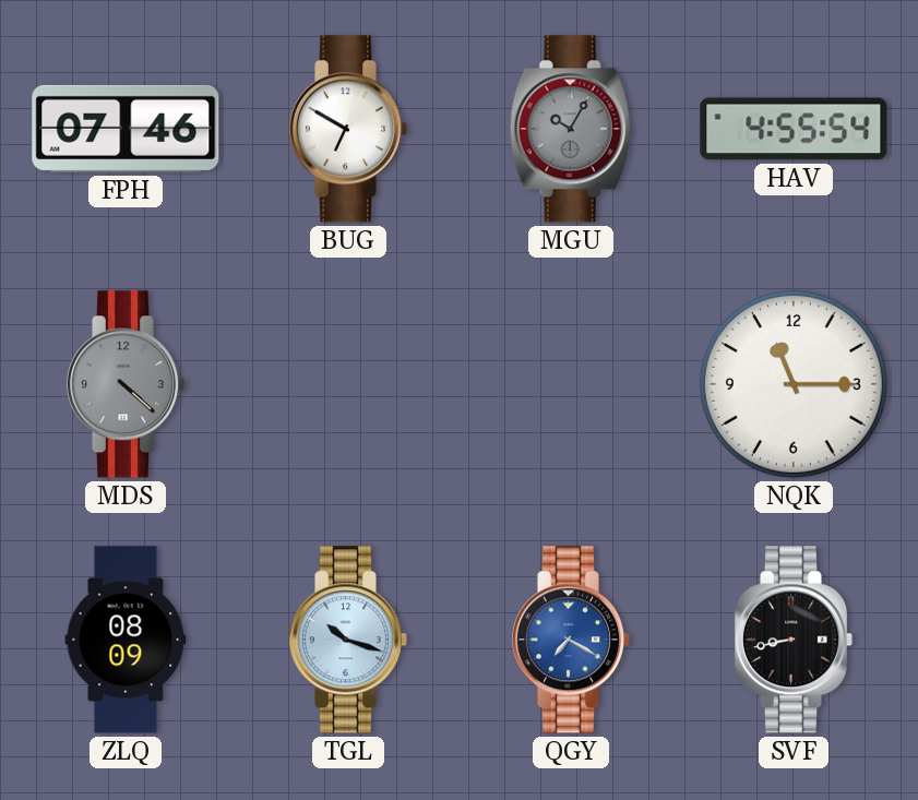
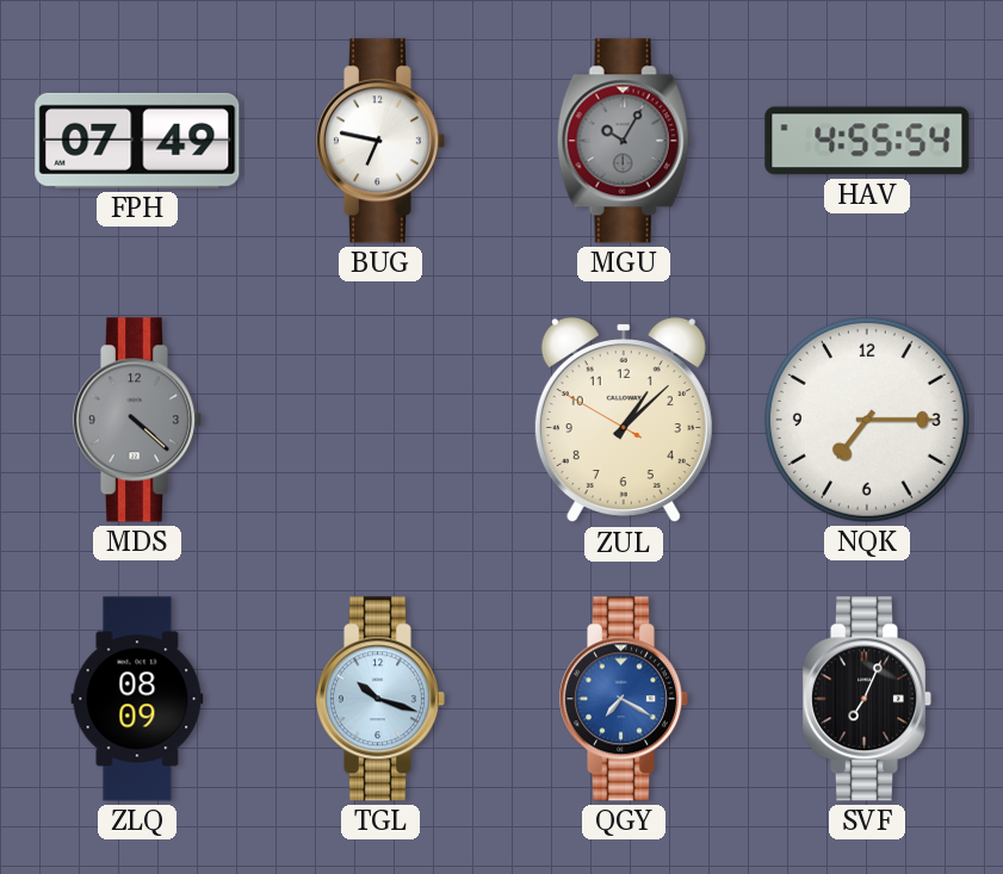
FPH: 07:46 -> 07:49 (137, 141)
BUG: 6:50 -> 6:47 (380, 141)
ZUL: none -> 1:07 (624, 420)
NQK: 11:15 -> 7:15 (867, 420)
SVF: 8:43 -> 7:04 (867, 699)
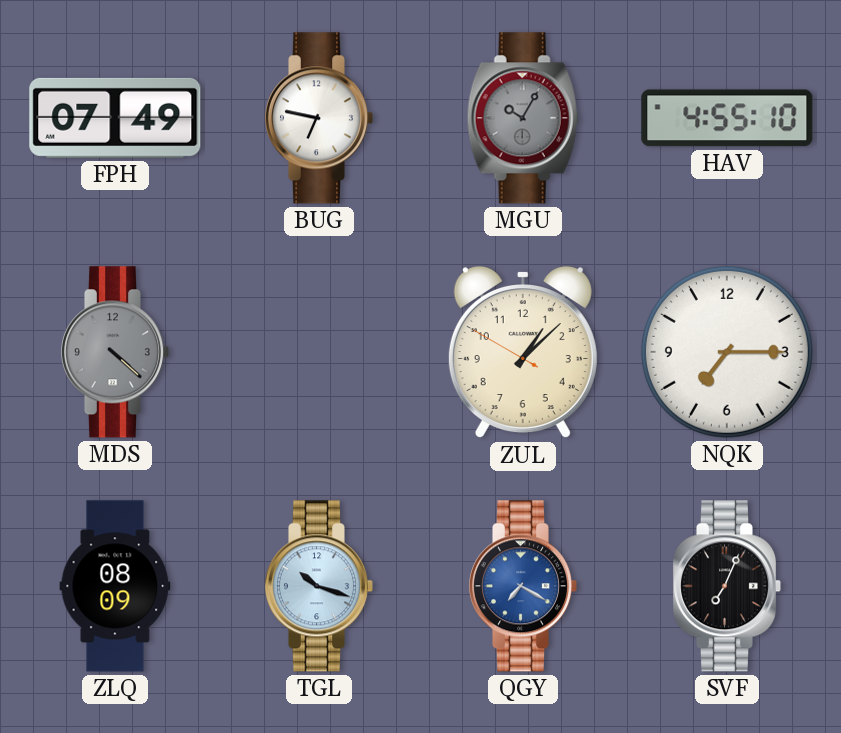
HAV: 4:55:54 -> 4:55:10 (727, 118)
